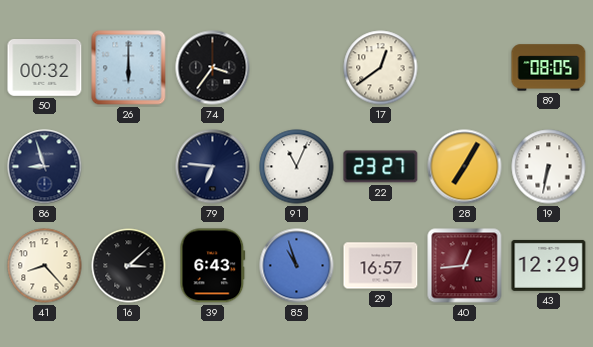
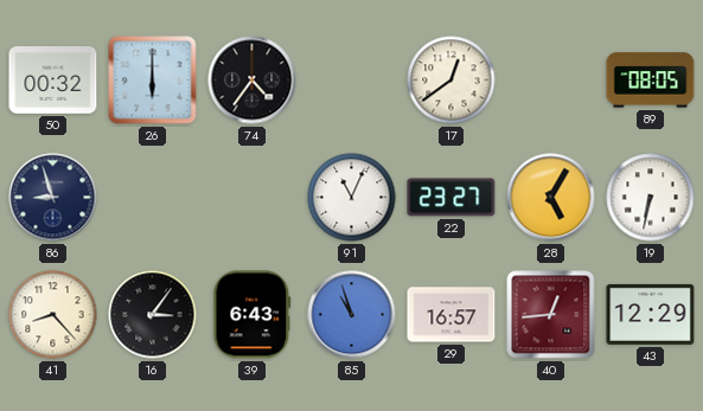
74: 3:36 -> 4:36 (253, 81)
79: 6:46 -> none (213, 167)
28: 7:05 -> 5:05 (551, 198)
16: 3:08 -> 3:06 (153, 315)
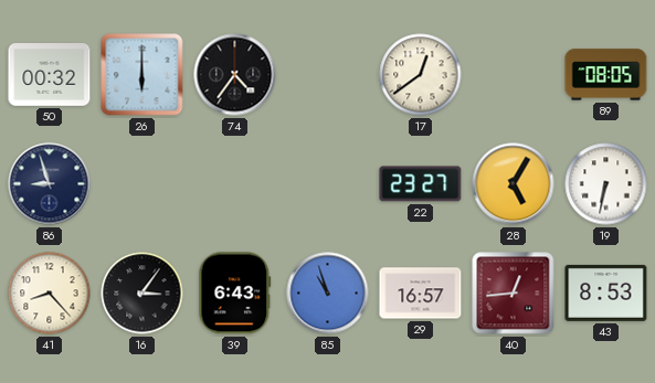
91: 11:04 -> none (352, 198)
43: 12:29 -> 8:53 (606, 292)
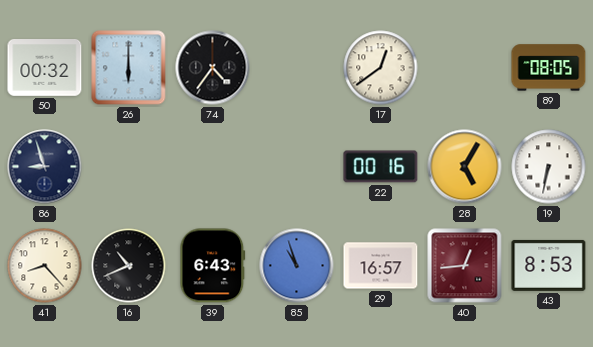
22: 23:27 -> 00:16 (381, 167)
16: 3:06 -> 10:41 (129, 266)
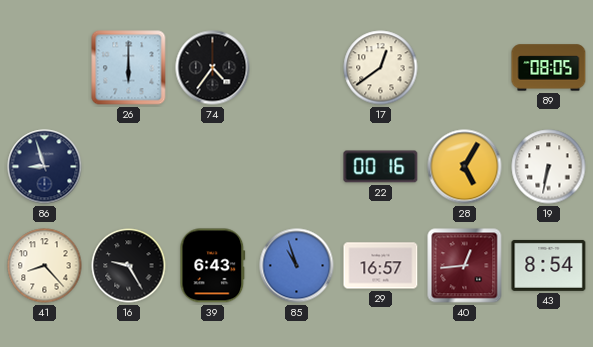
50: 00:32 -> none (45, 68)
16: 10:41 -> 9:25 (129, 266)
43: 8:53 -> 8:54 (549, 265)
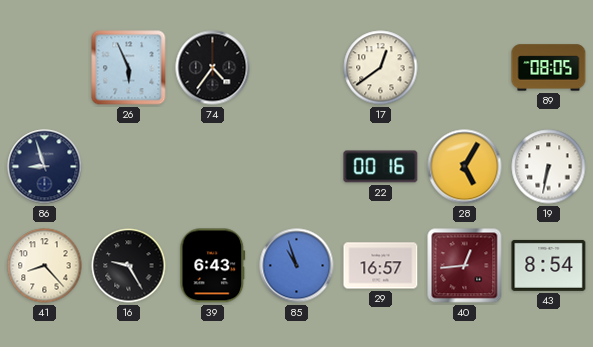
26: 6:00 -> 5:56 (129, 68)
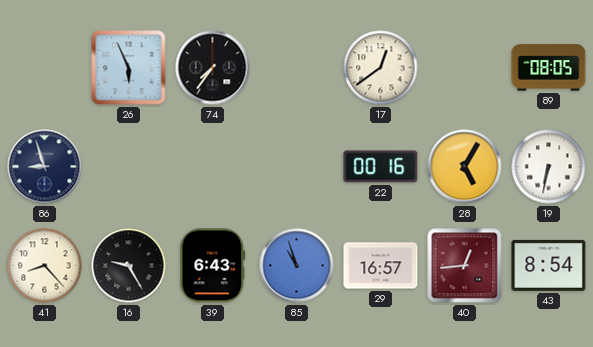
74: 4:36 -> 7:36 (213, 68)
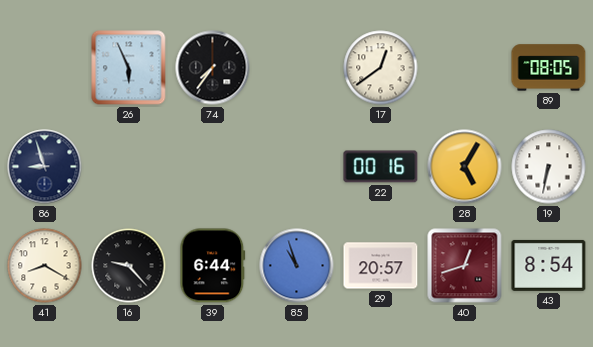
41: 8:23 -> 8:20 (45, 266)
16: 9:25 -> 9:23 (129, 266)
39: 6:43 -> 6:44 (213, 266)
29: 16:57 -> 20:57 (381, 266)
40: 12:44 -> 12:42 (465, 266)
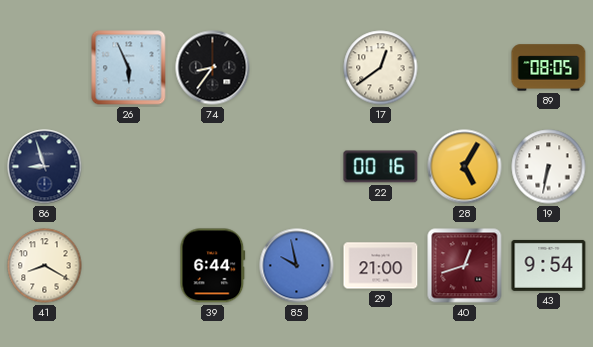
74: 7:36 -> 8:36 (213, 68)
16: 9:23 -> none (129, 266)
85: 10:57 -> 9:58 (297, 266)
29: 20:57 -> 21:00 (381, 266)
43: 8:54 -> 9:54 (549, 265)
